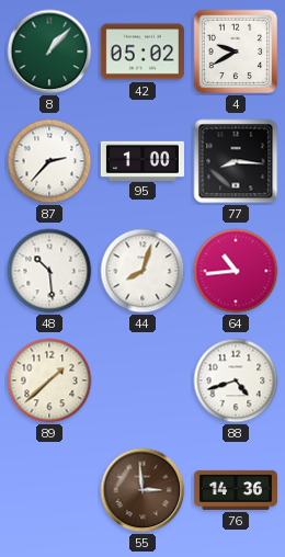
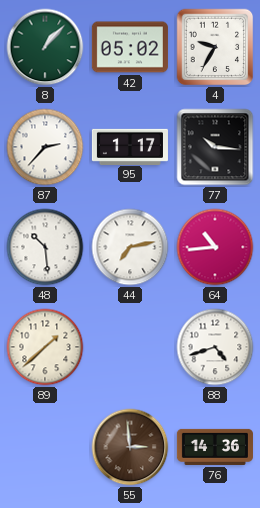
4: 9:40 -> 9:35 (215, 47)
95: 1:00 -> 1:17 (130, 146)
77: 8:16 -> 10:16 (215, 147)
44: 8:03 -> 7:13 (130, 247)
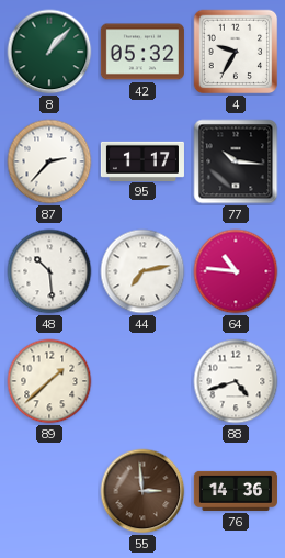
42: 05:02 -> 05:32 (142, 52)
64: 10:44 -> 10:46 (236, 271)
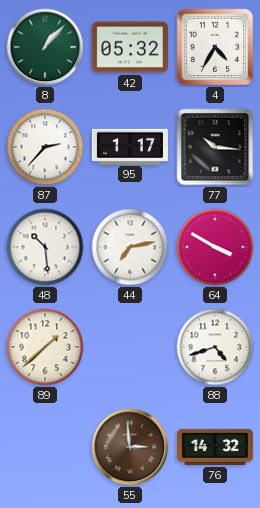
4: 9:35 -> 4:35 (215, 47)
64: 10:46 -> 3:50 (215, 247)
76: 14:36 -> 14:32 (215, 447)
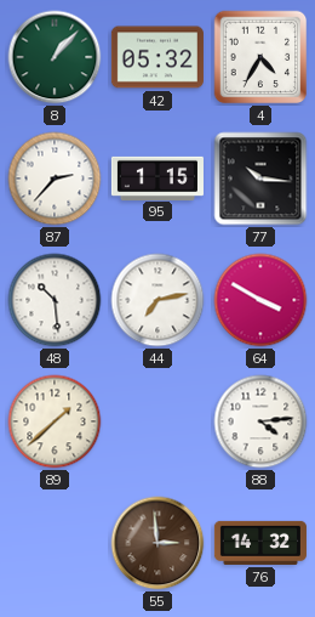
95: 1:17 -> 1:15 (157, 177)
88: 4:42 -> 4:14 (260, 421)
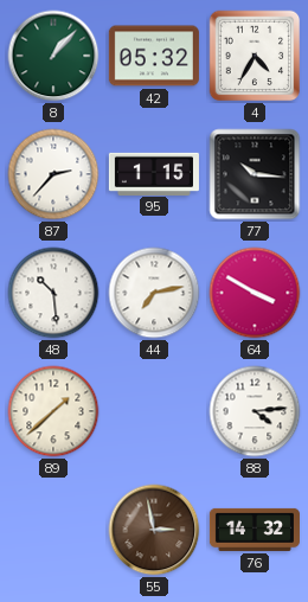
55: 2:59 -> 2:58 (154, 530)
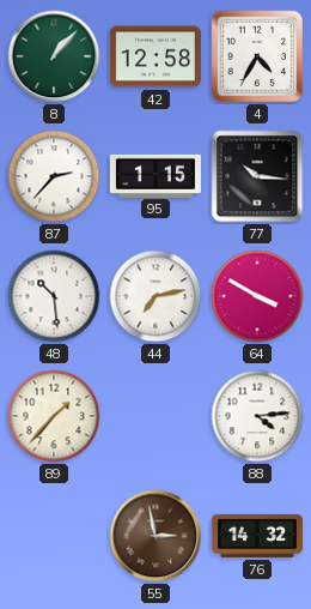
42: 05:32 -> 12:58 (155, 56)
89: 1:38 -> 1:37 (54, 416)
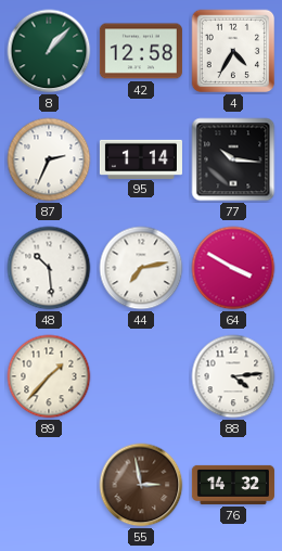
87: 2:37 -> 2:34 (49, 159)
95: 1:15 -> 1:14 (141, 158)
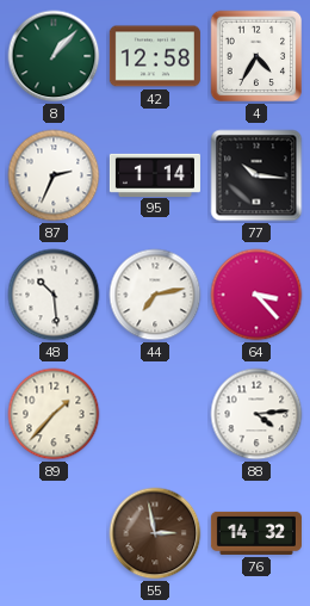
64: 3:50 -> 3:23 (256, 295)
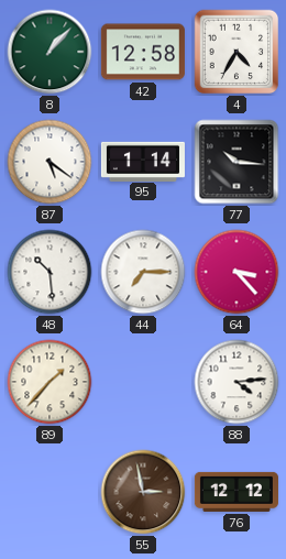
87: 2:34 -> 5:21 (50, 162)
44: 7:13 -> 7:15 (143, 272)
76: 14:32 -> 12:12 (237, 492)
